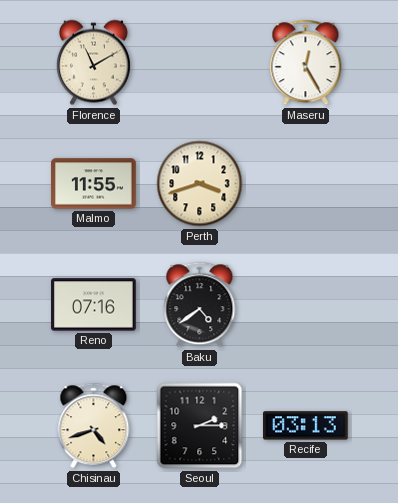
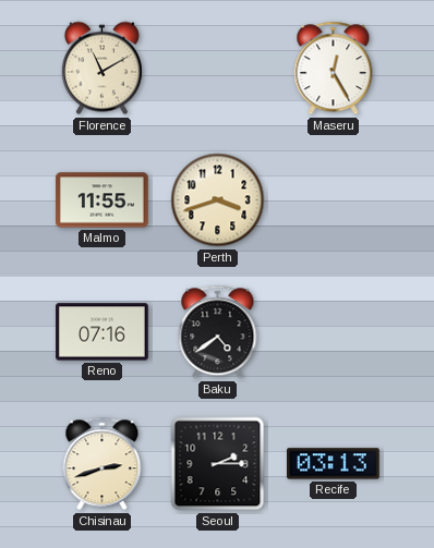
Chisinau: 4:42 -> 2:42 (103, 464)
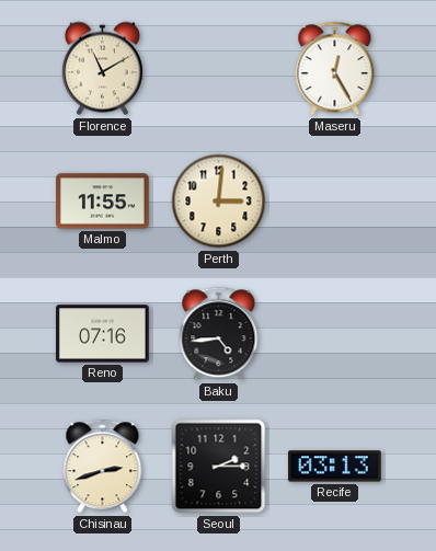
Perth: 3:42 -> 3:01 (219, 202)
Baku: 4:39 -> 4:44 (219, 334)
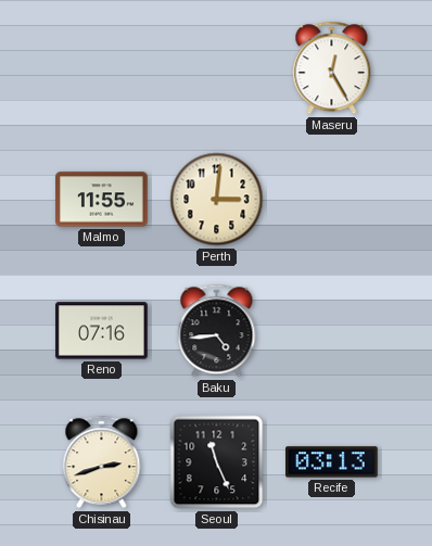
Florence: 11:10 -> none (102, 69)
Seoul: 2:15 -> 11:26 (217, 462)
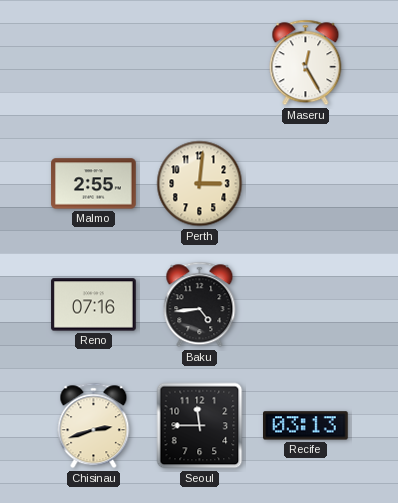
Malmo: 11:55 -> 2:55 (94, 184)
Seoul: 11:26 -> 11:45 (200, 426)
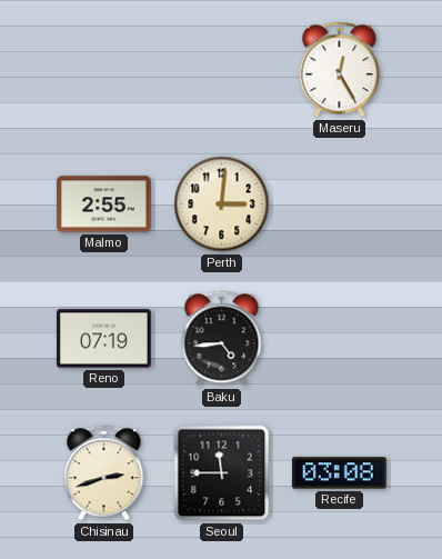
Reno: 07:16 -> 07:19 (104, 339)
Recife: 03:13 -> 03:08 (340, 473)
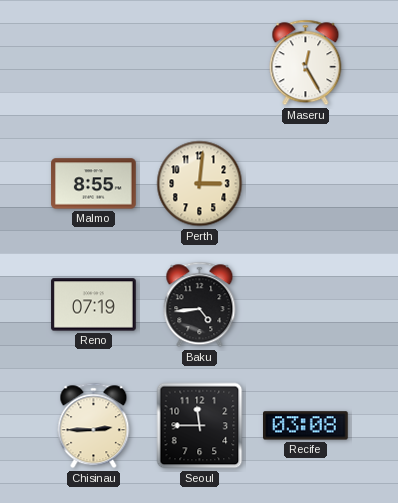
Malmo: 2:55 -> 8:55 (94, 184)
Chisinau: 2:42 -> 2:45 (94, 426)
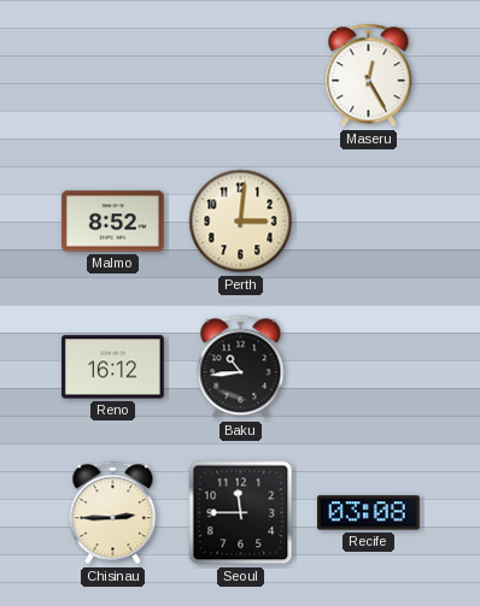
Malmo: 8:55 -> 8:52 (113, 222)
Reno: 07:19 -> 16:12 (113, 367)
Baku: 4:44 -> 10:44 (241, 367)
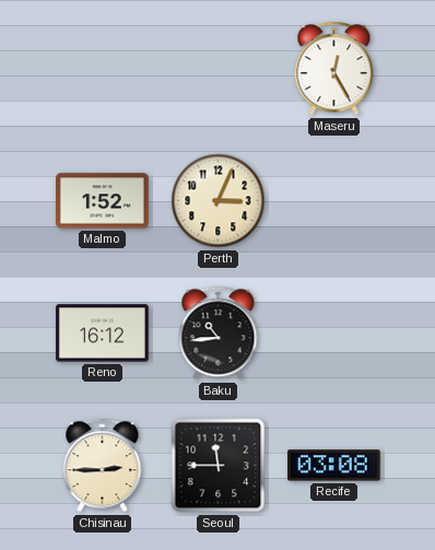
Malmo: 8:52 -> 1:52 (103, 201)
Perth: 3:01 -> 3:04 (219, 201)
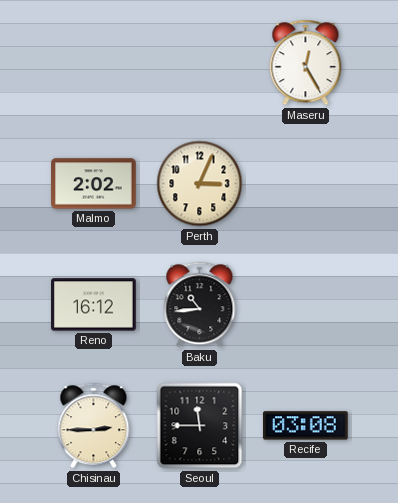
Malmo: 1:52 -> 2:02 (94, 184)
